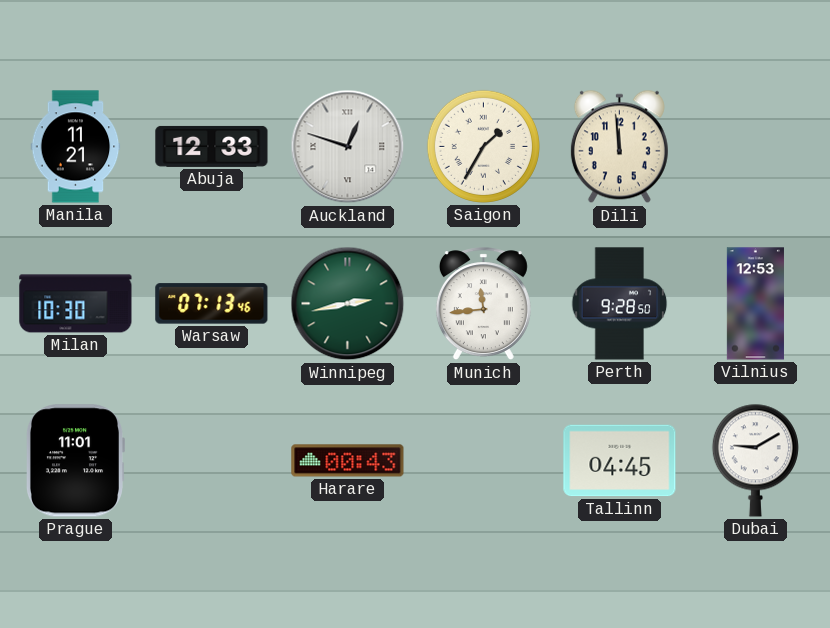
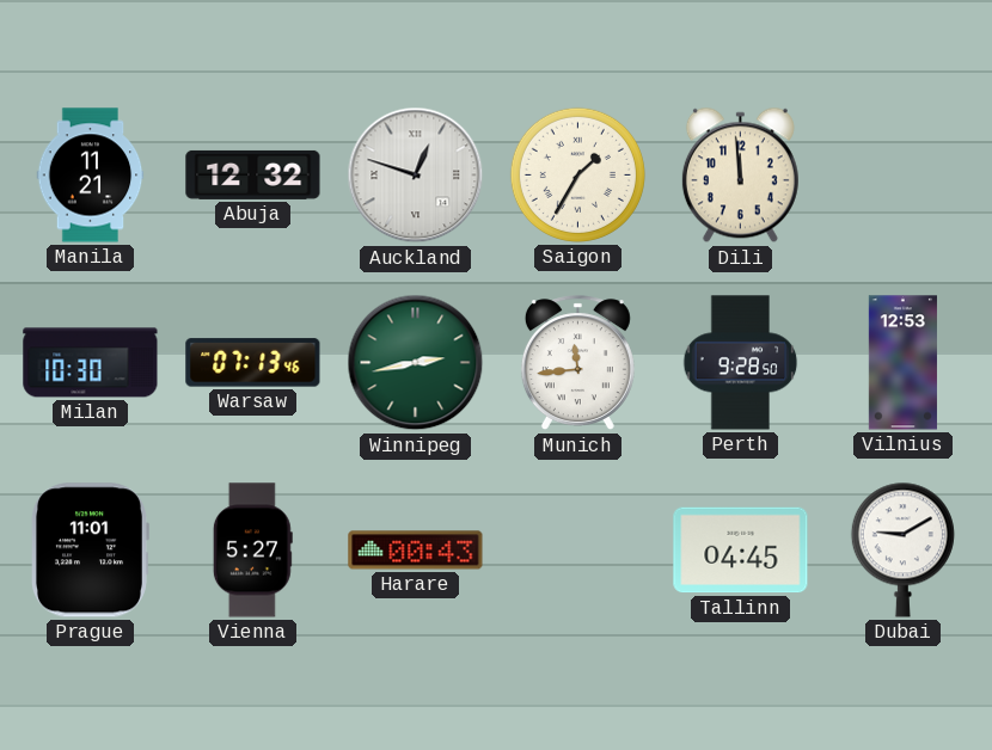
Abuja: 12:33 -> 12:32 (253, 174)
Vienna: none -> 5:27 (252, 551)
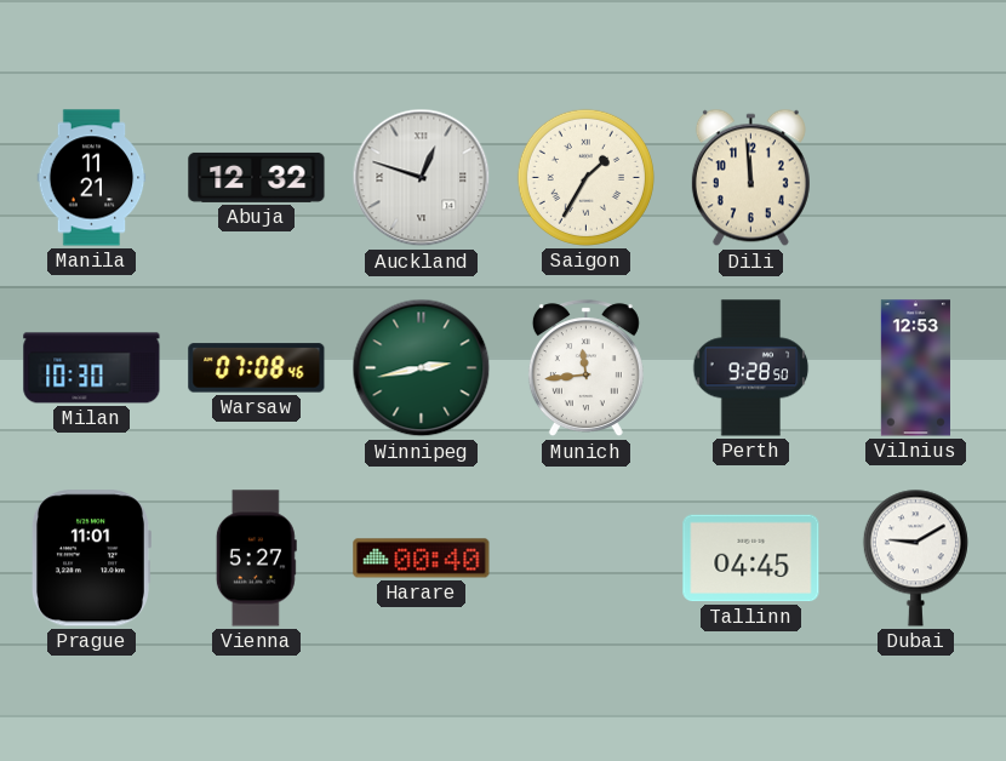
Warsaw: 07:13 -> 07:08 (257, 368)
Harare: 00:43 -> 00:40 (422, 559)
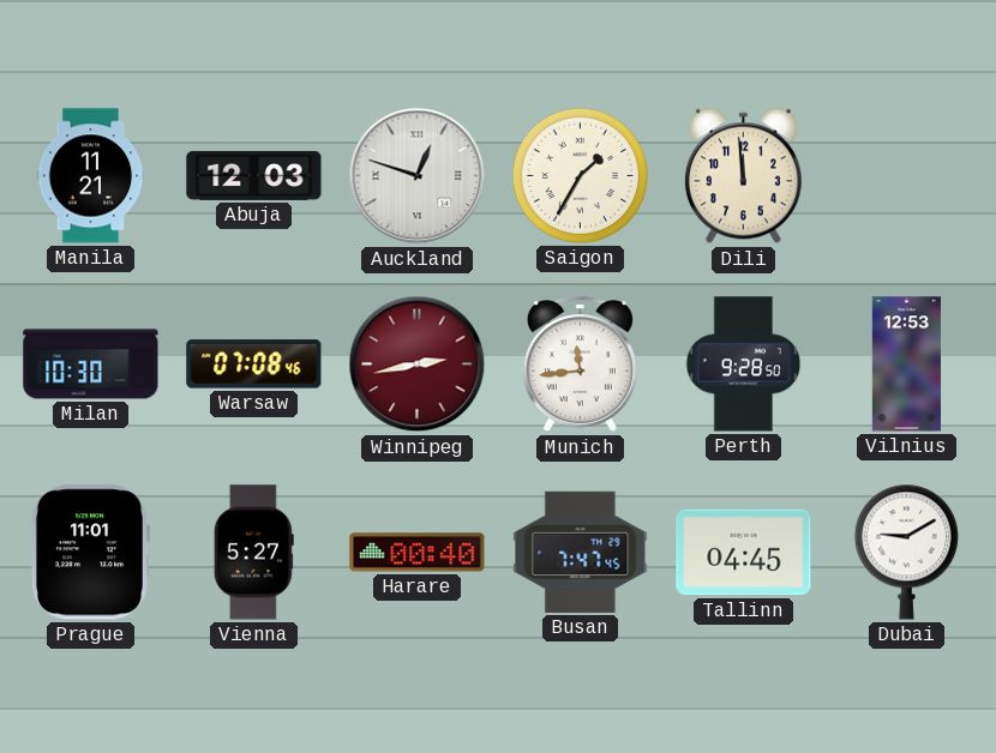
Abuja: 12:32 -> 12:03 (254, 175)
Winnipeg dial: green -> burgundy (418, 365)
Busan: none -> 7:47 (581, 552)
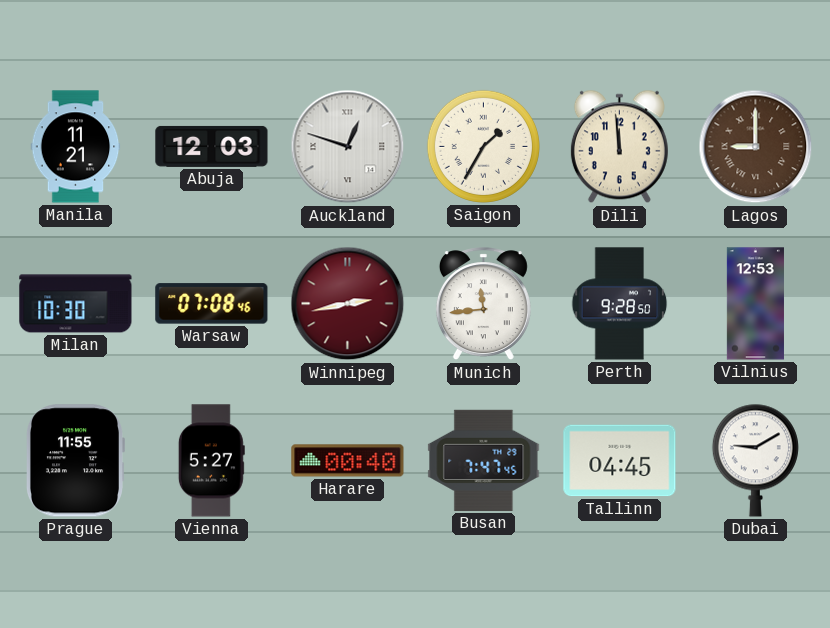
Lagos: none -> 9:00 (756, 147)
Prague: 11:01 -> 11:55 (74, 461)
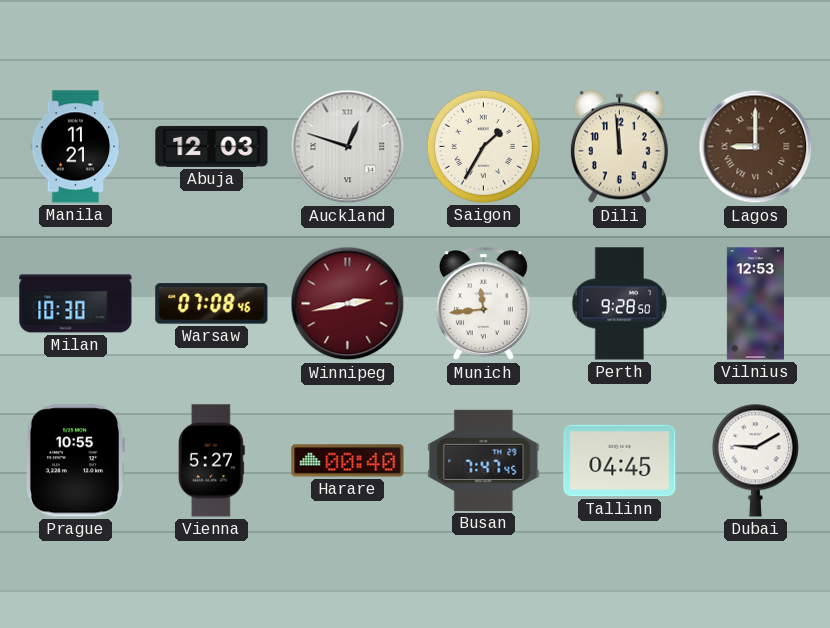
Prague: 11:55 -> 10:55 (74, 461)
